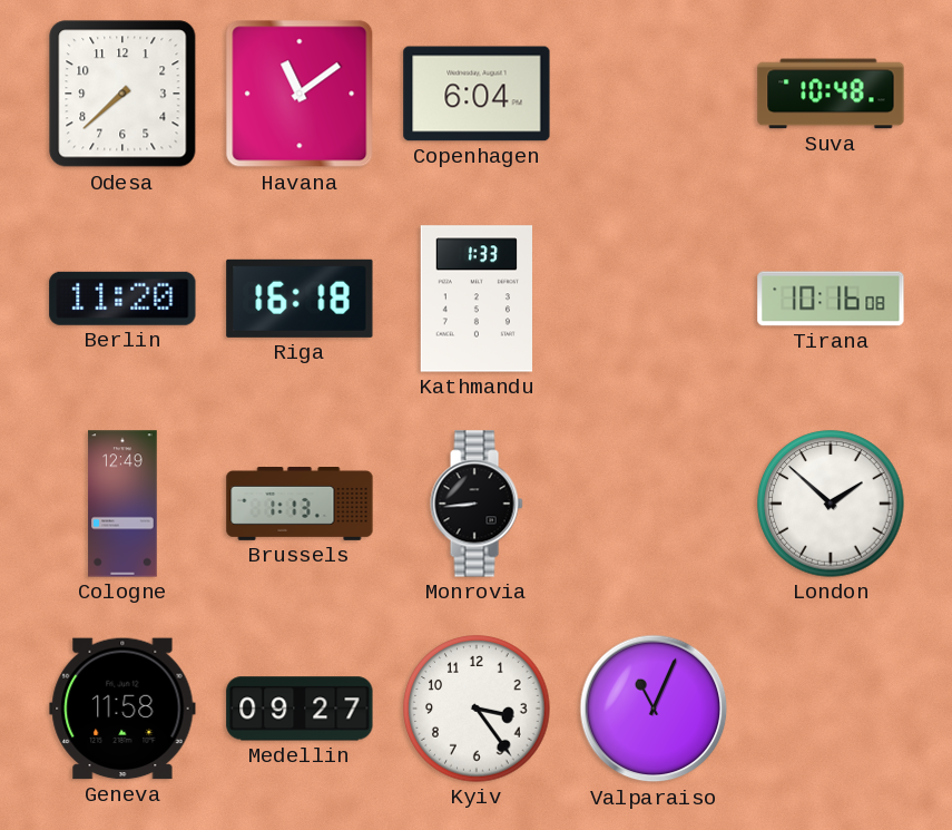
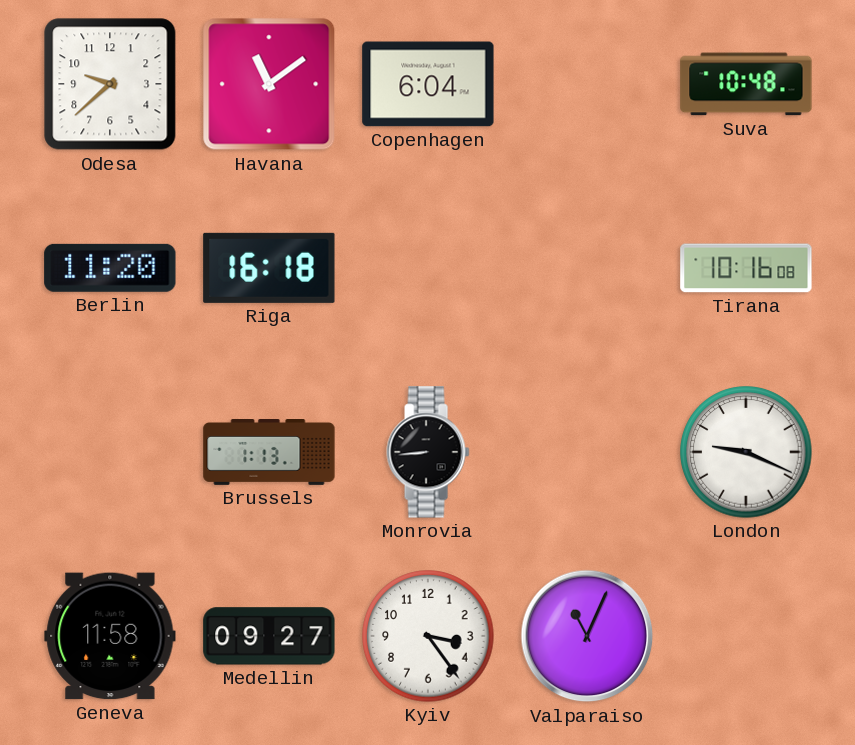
Odesa: 7:38 -> 9:38 (110, 84)
Kathmandu: 1:33 -> none (475, 299)
Cologne: 12:49 -> none (122, 504)
London: 1:52 -> 9:19 (746, 452)
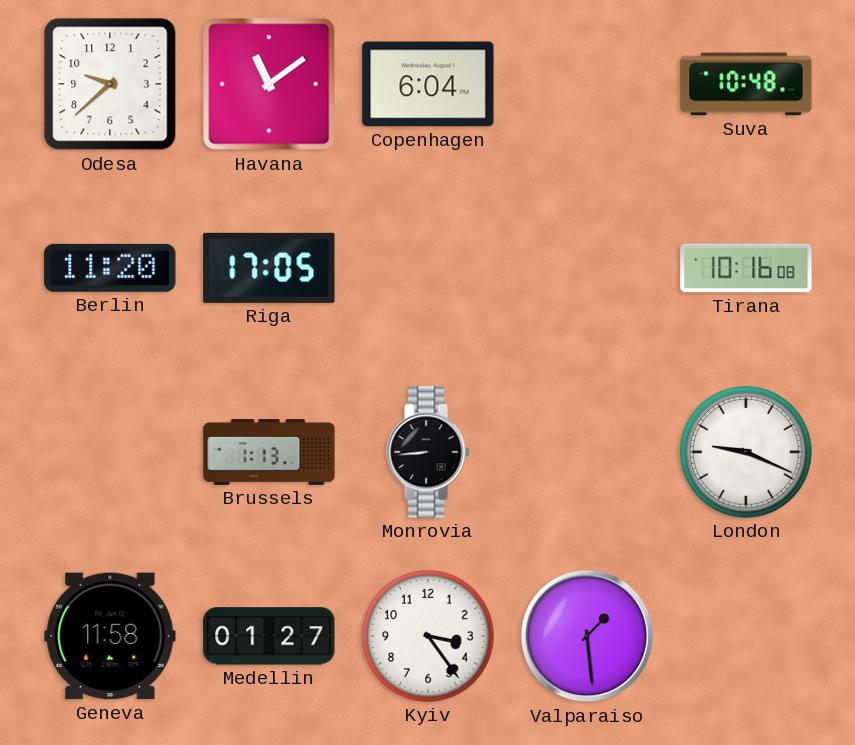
Riga: 16:18 -> 17:05 (269, 268)
Medellin: 09:27 -> 01:27 (269, 636)
Valparaiso: 11:04 -> 1:29 (587, 636)
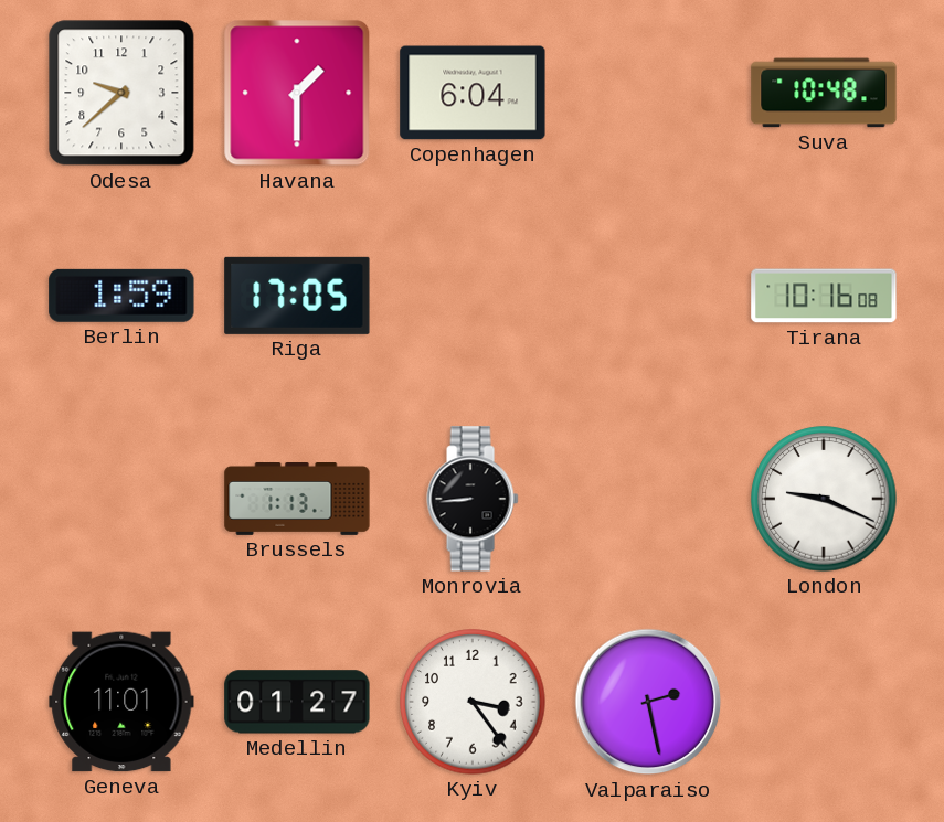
Havana: 11:09 -> 1:30 (297, 93)
Berlin: 11:20 -> 1:59 (121, 296)
Geneva: 11:58 -> 11:01 (121, 702)
Valparaiso: 1:29 -> 2:28 (648, 702)
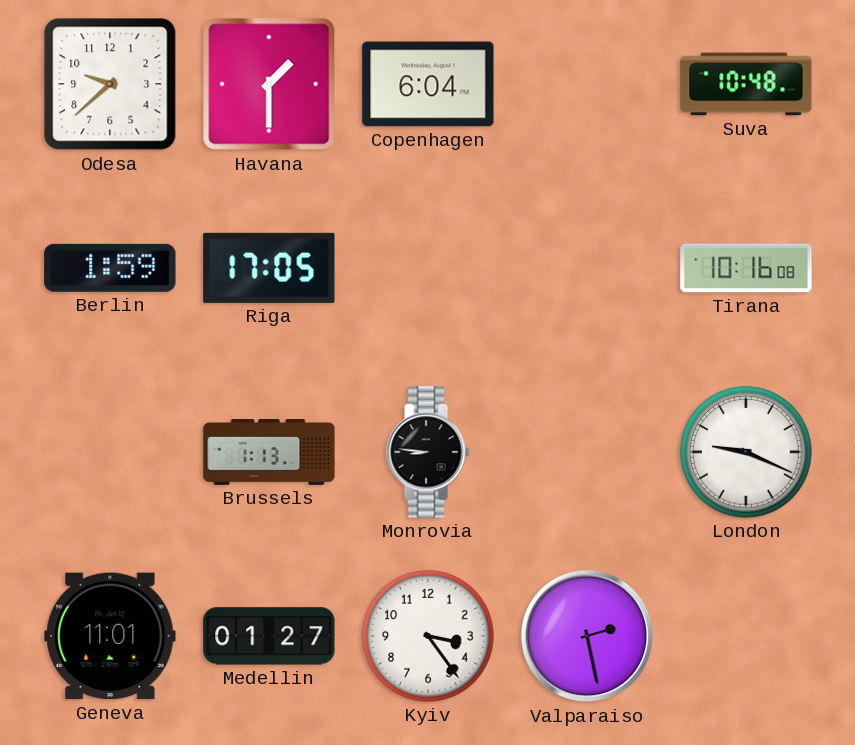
Monrovia: 8:44 -> 8:46 (428, 452)
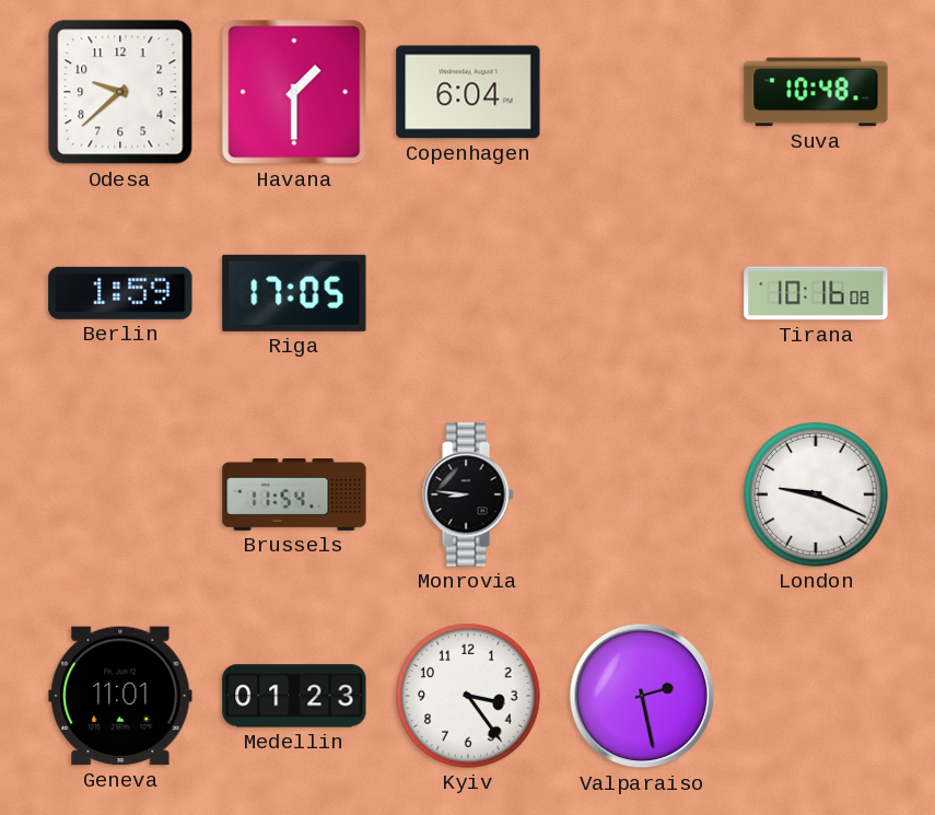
Brussels: 1:13 -> 11:54 (294, 496)
Medellin: 01:27 -> 01:23 (294, 696)
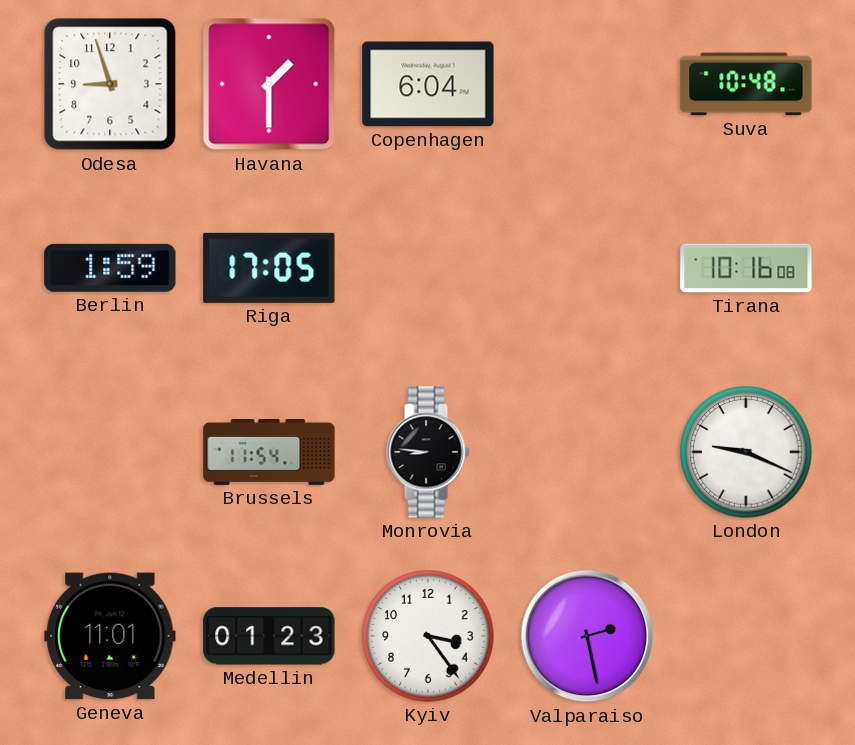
Odesa: 9:38 -> 8:57 (110, 84)
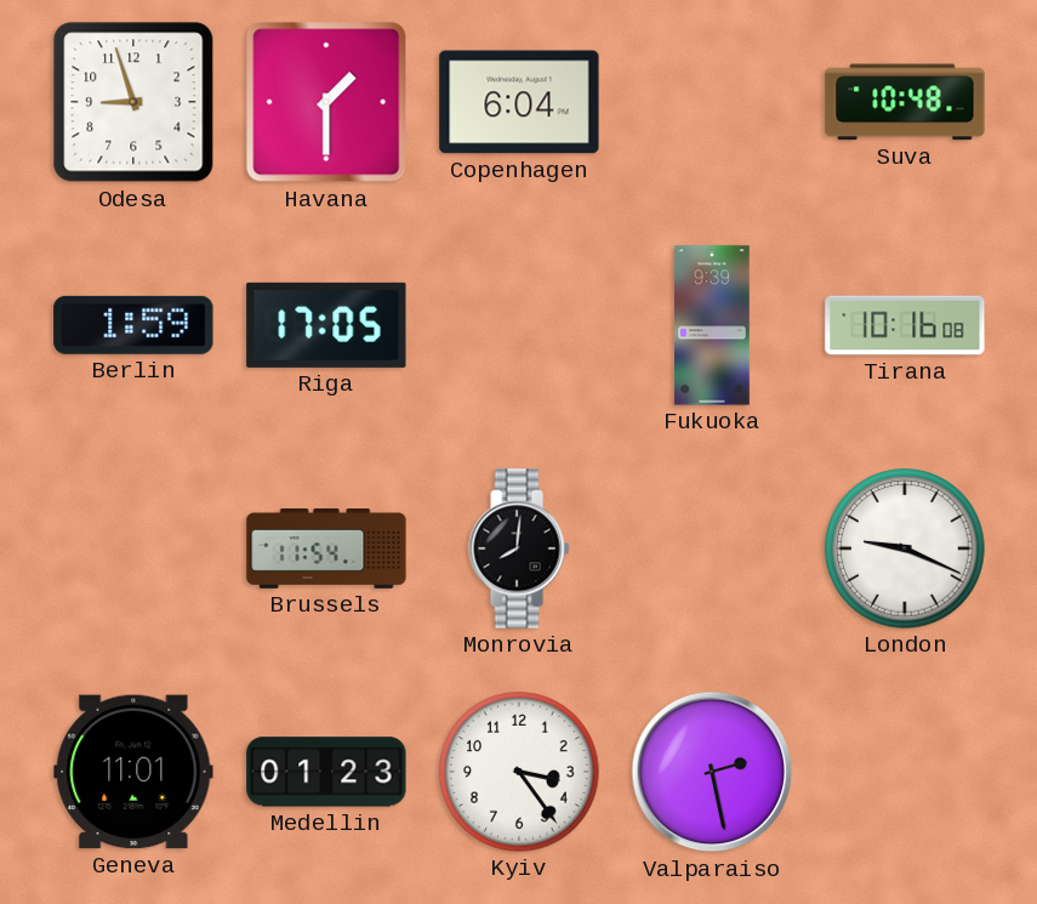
Fukuoka: none -> 9:39 (713, 325)
Monrovia: 8:46 -> 8:01 (519, 548)
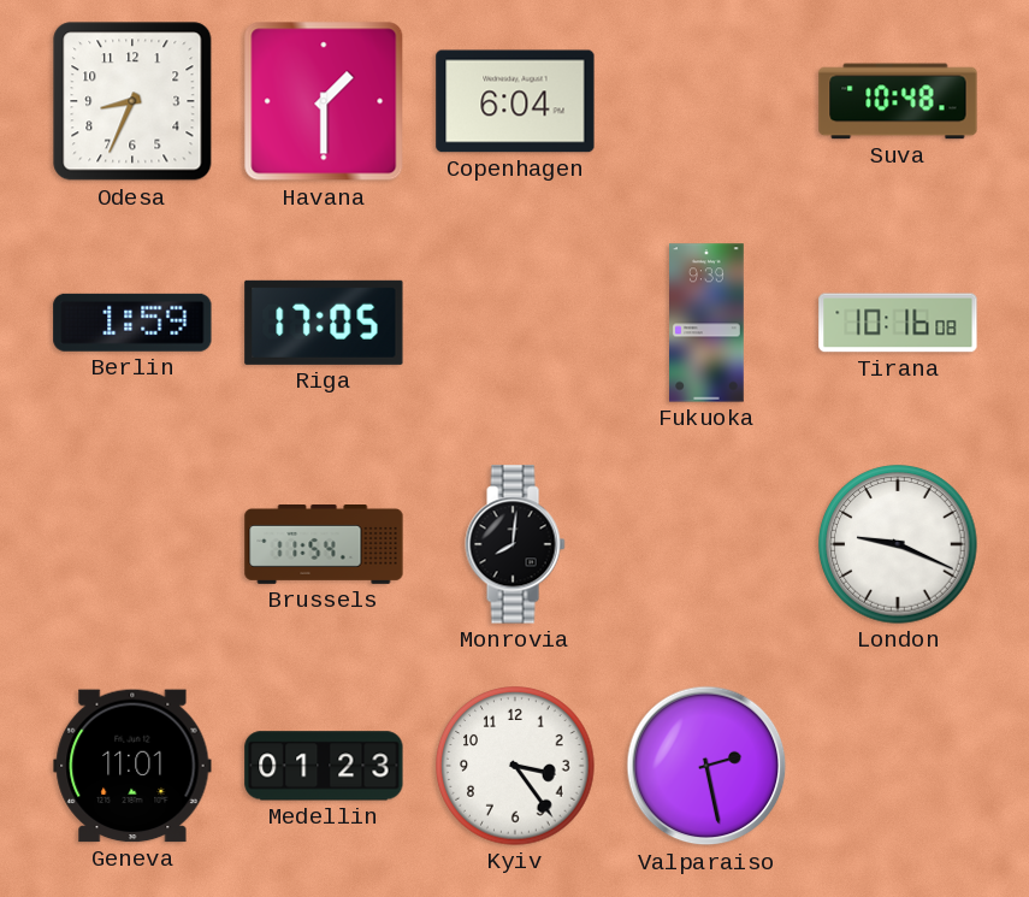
Odesa: 8:57 -> 8:34 (132, 101)
